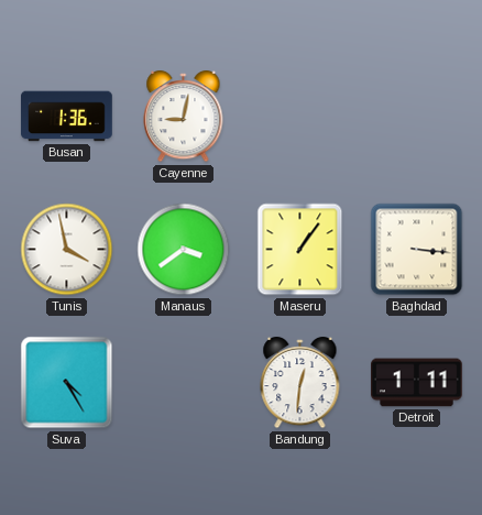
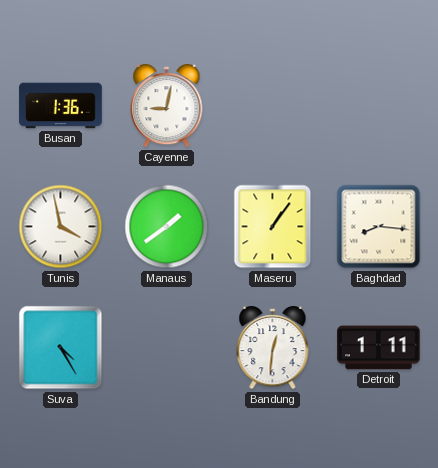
Manaus: 3:39 -> 1:39 (167, 227)
Baghdad: 3:16 -> 8:16 (379, 227)
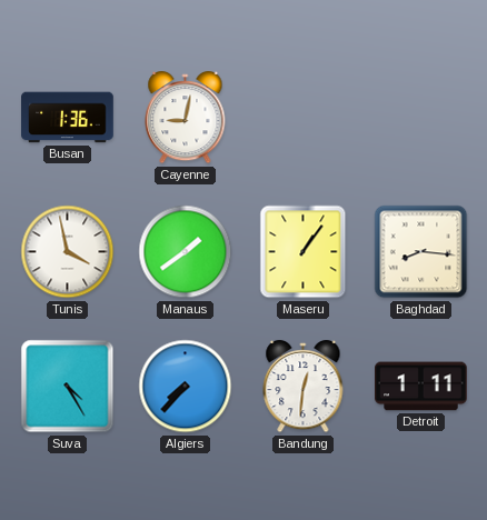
Algiers: none -> 7:37 (186, 387)
